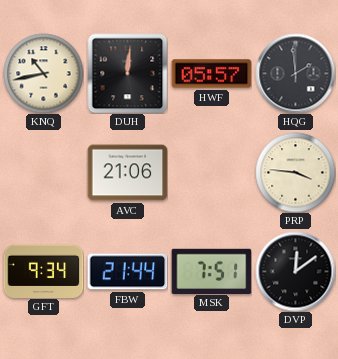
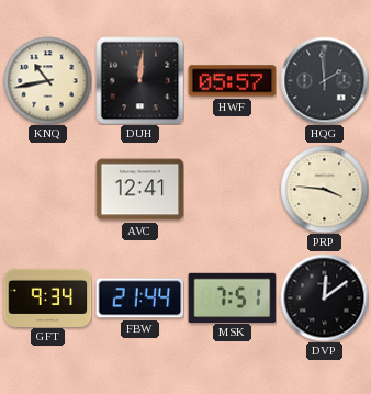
AVC: 21:06 -> 12:41 (139, 190)
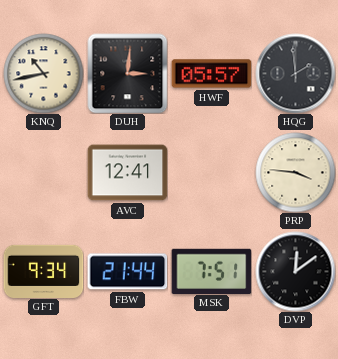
DUH: 12:01 -> 3:01 (127, 73)
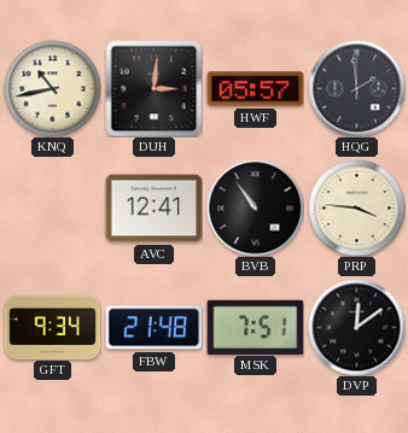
BVB: none -> 10:54 (255, 207)
FBW: 21:44 -> 21:48 (153, 328)
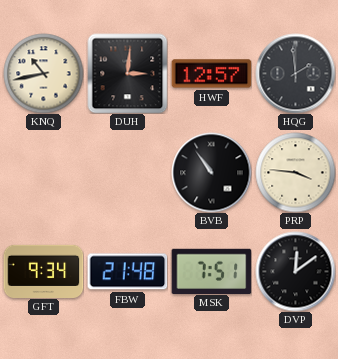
HWF: 05:57 -> 12:57 (211, 74)
AVC: 12:41 -> none (153, 209)
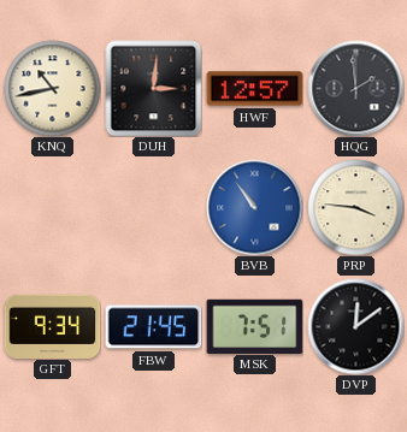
BVB dial: black -> blue (254, 207)
FBW: 21:48 -> 21:45 (153, 327)
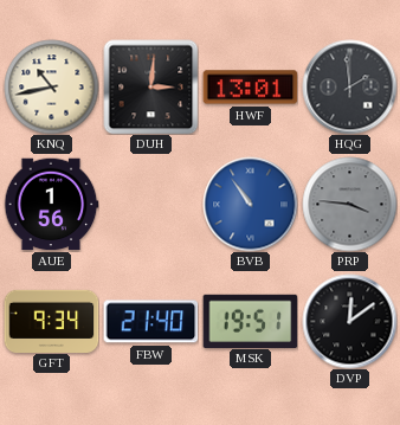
HWF: 12:57 -> 13:01 (250, 88)
AUE: none -> 1:56 (51, 205)
PRP dial: cream -> grey (349, 204)
FBW: 21:45 -> 21:40 (150, 322)
MSK: 7:51 -> 19:51 (250, 321)
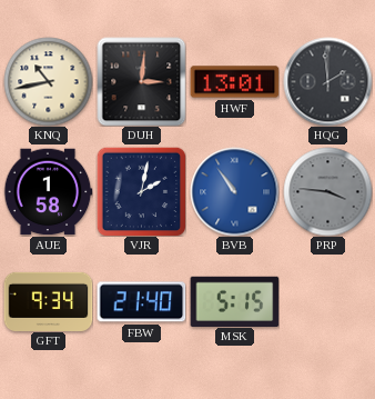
AUE: 1:56 -> 1:58 (48, 192)
VJR: none -> 2:02 (141, 191)
MSK: 19:51 -> 5:15 (234, 301)
DVP: 12:09 -> none (349, 321)
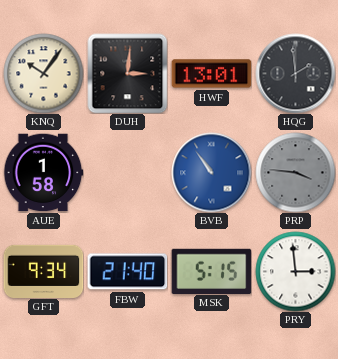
KNQ: 10:43 -> 10:06 (43, 73)
VJR: 2:02 -> none (141, 191)
PRY: none -> 2:59 (295, 271)
